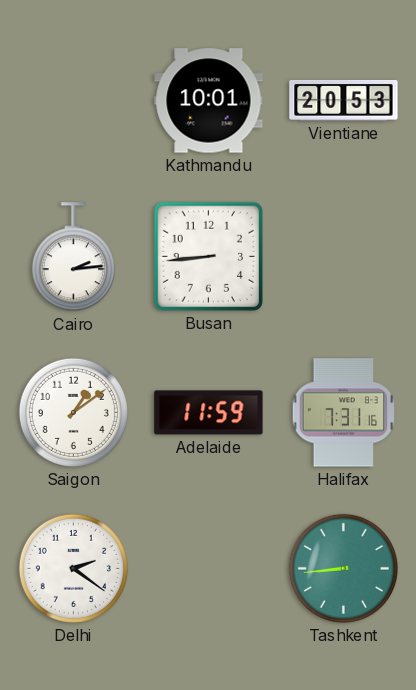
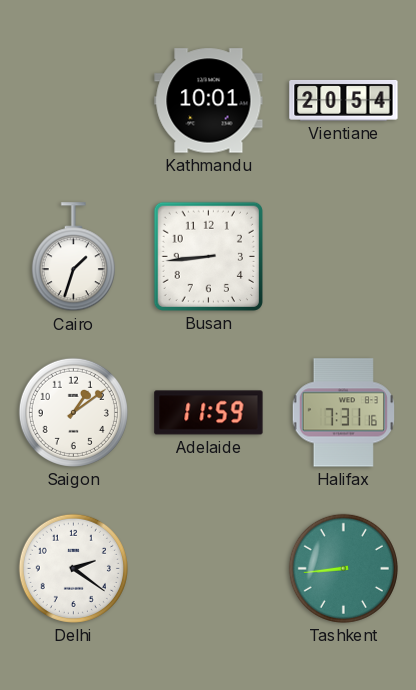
Vientiane: 20:53 -> 20:54 (344, 100)
Cairo: 2:14 -> 1:33 (73, 257)
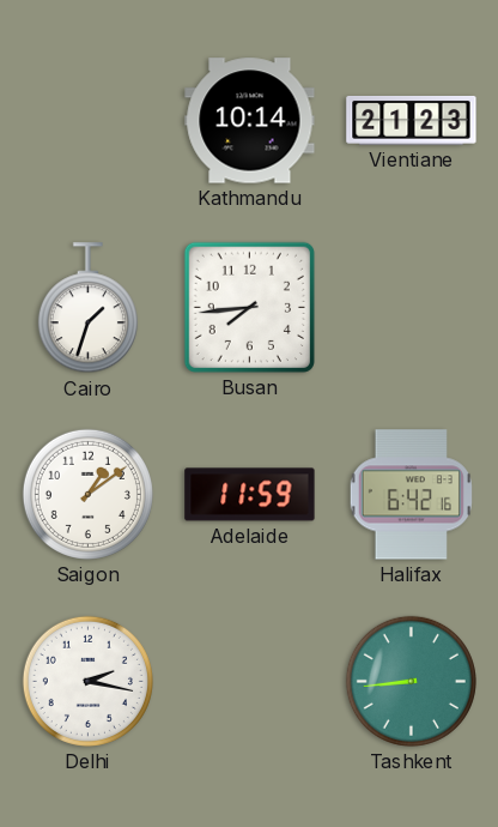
Kathmandu: 10:01 -> 10:14 (250, 121)
Vientiane: 20:54 -> 21:23 (412, 120)
Busan: 8:44 -> 7:44 (249, 307)
Halifax: 7:31 -> 6:42 (411, 495)
Delhi: 2:21 -> 2:17 (87, 681)
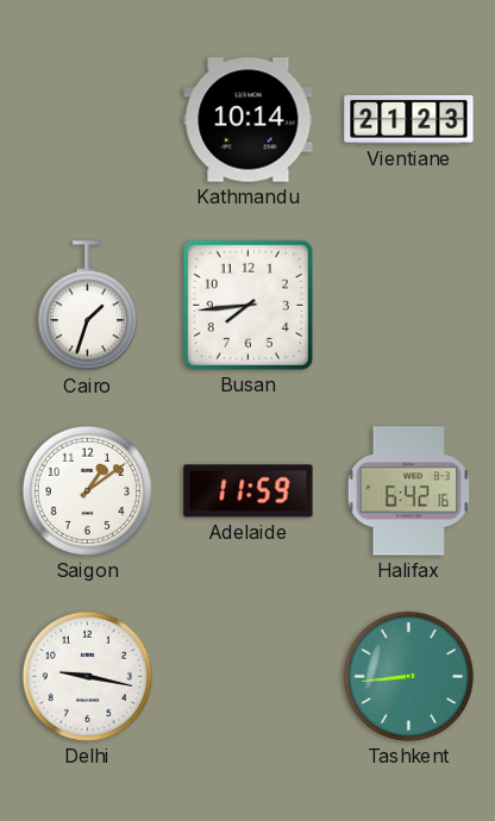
Delhi: 2:17 -> 9:17 (87, 676)
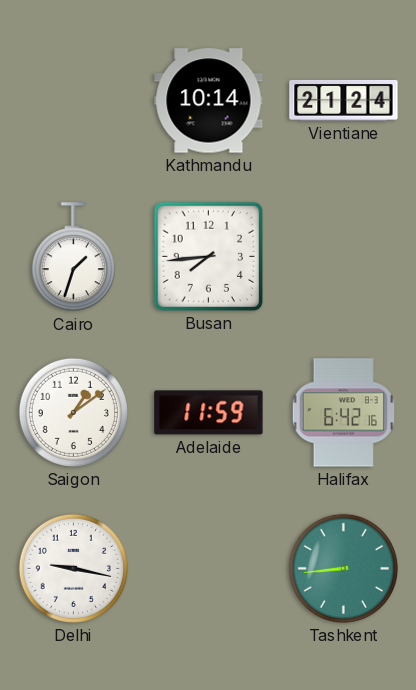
Vientiane: 21:23 -> 21:24 (344, 100)
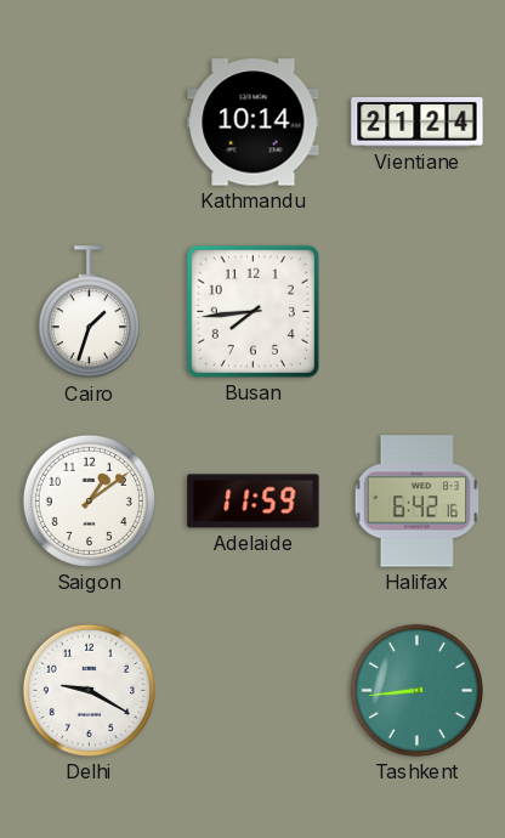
Delhi: 9:17 -> 9:20 (89, 690)
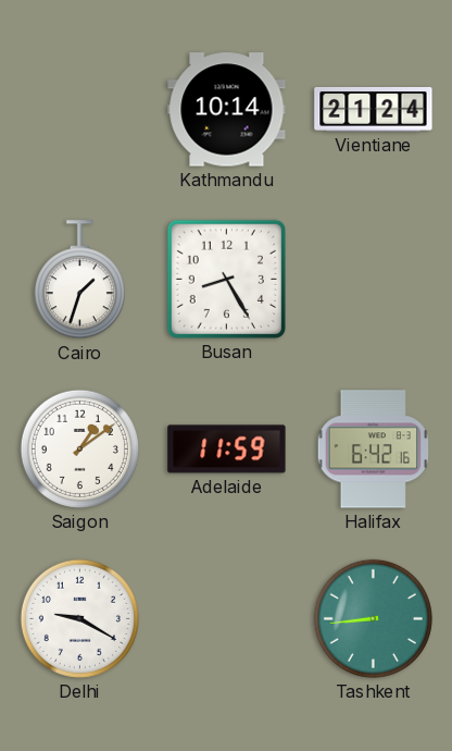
Busan: 7:44 -> 8:25 (226, 279)
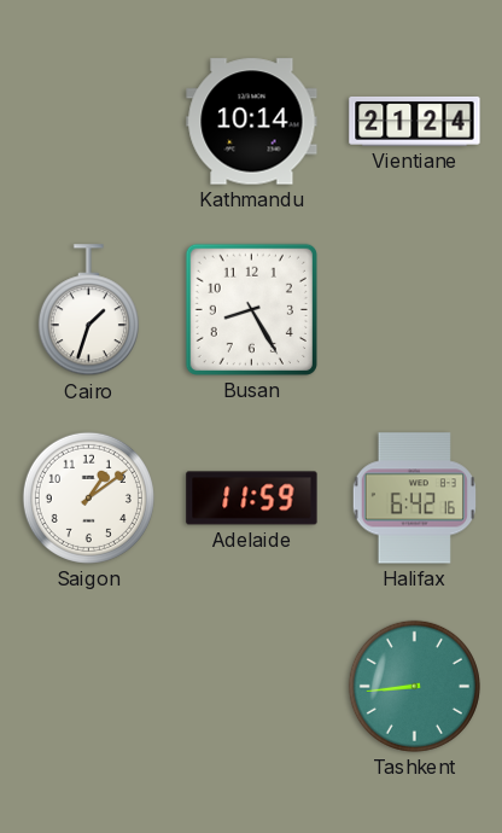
Delhi: 9:20 -> none (79, 618)
